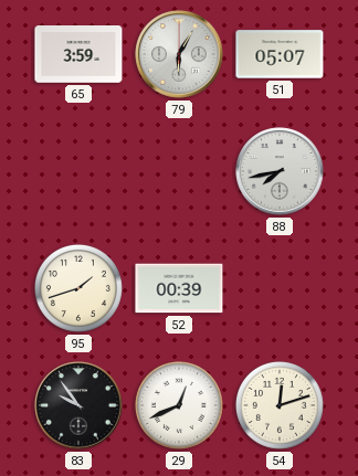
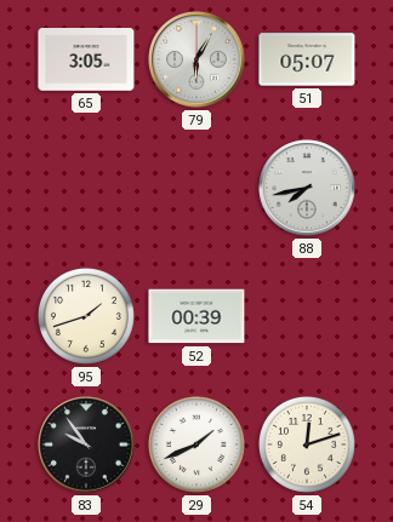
65: 3:59 -> 3:05 (86, 61)
29: 12:41 -> 1:41 (196, 444)
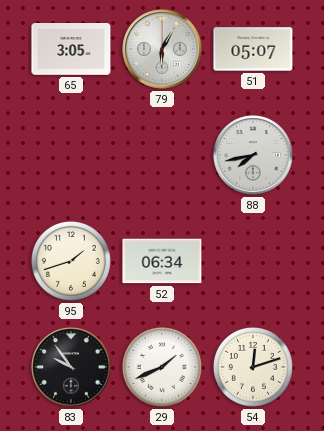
52: 00:39 -> 06:34 (162, 261)
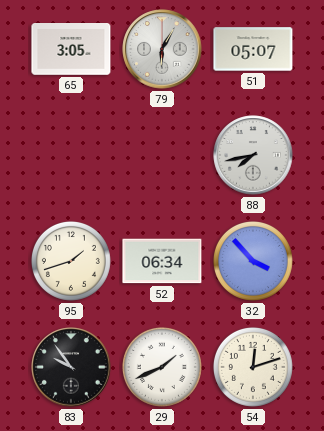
32: none -> 3:53 (253, 261)
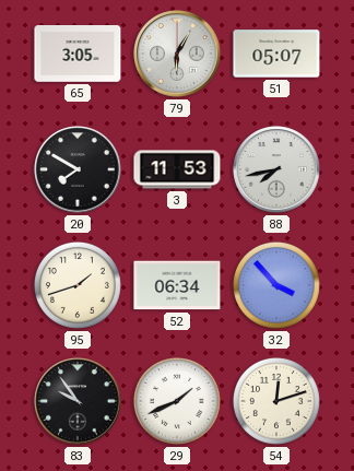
20: none -> 7:50 (78, 169)
3: none -> 11:53 (177, 169)
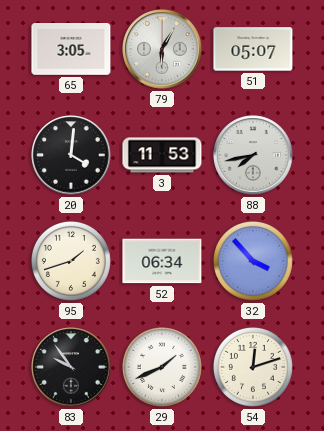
20: 7:50 -> 4:01 (71, 155)
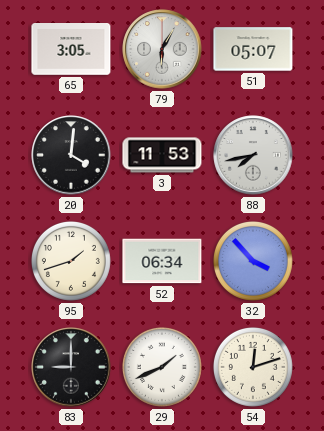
83: 9:54 -> 9:00 (71, 367)
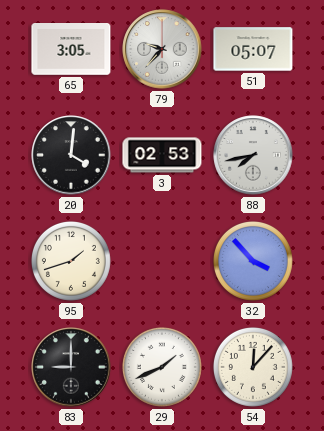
79: 6:05 -> 9:37 (162, 49)
3: 11:53 -> 02:53 (162, 155)
52: 06:34 -> none (162, 261)
54: 12:12 -> 12:07 (253, 367)
